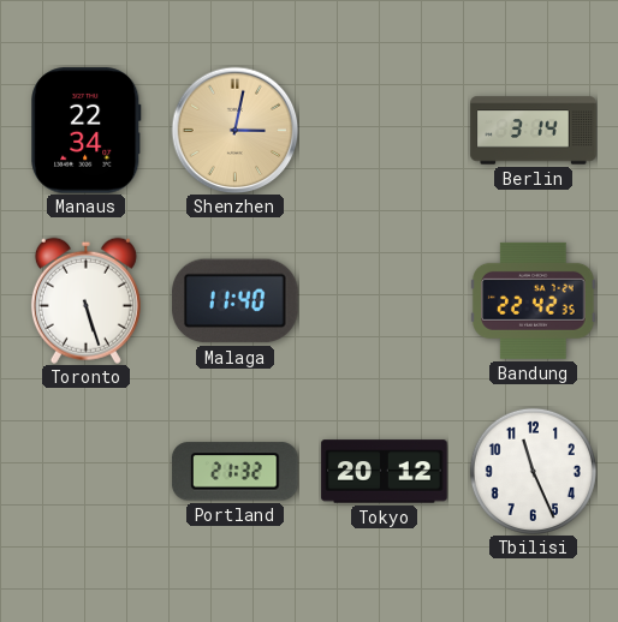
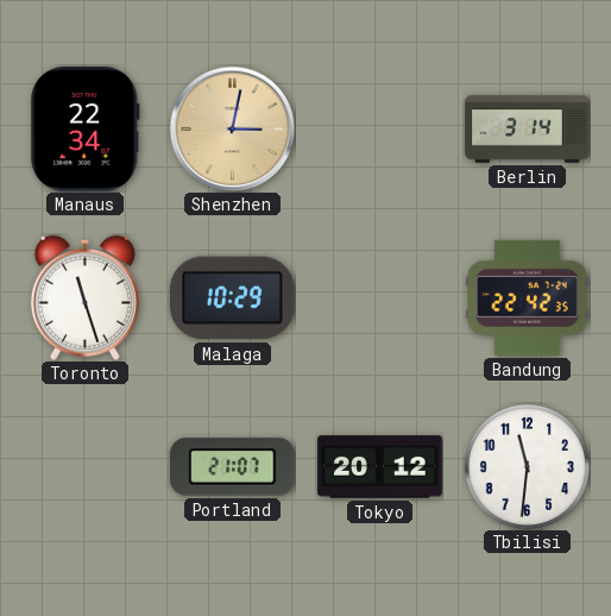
Toronto: 5:27 -> 11:27 (84, 297)
Malaga: 11:40 -> 10:29 (233, 298)
Portland: 21:32 -> 21:07 (233, 467)
Tbilisi: 11:26 -> 11:31 (527, 466)
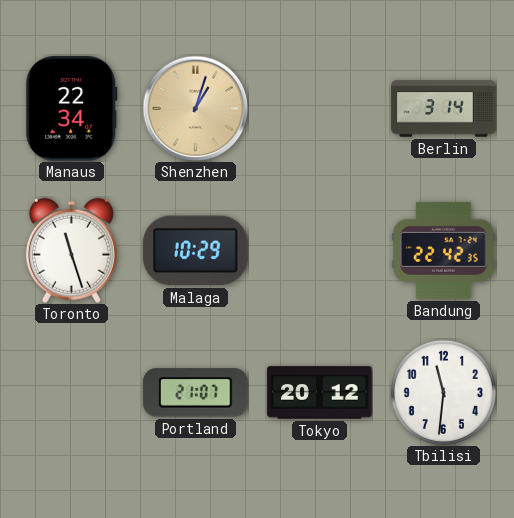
Shenzhen: 3:02 -> 1:03 (195, 108)
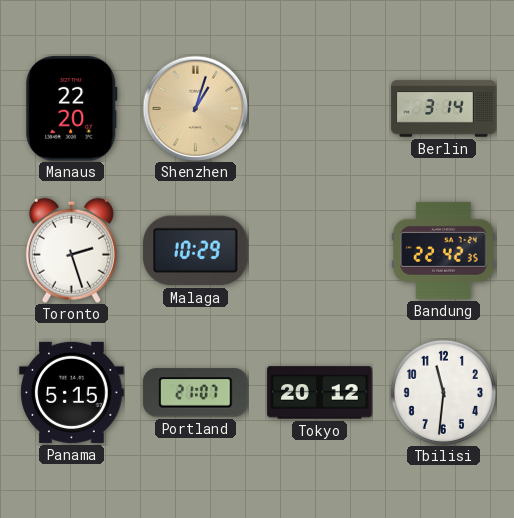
Manaus: 22:34 -> 22:20 (72, 109)
Toronto: 11:27 -> 2:27 (71, 250)
Panama: none -> 5:15 (72, 392)
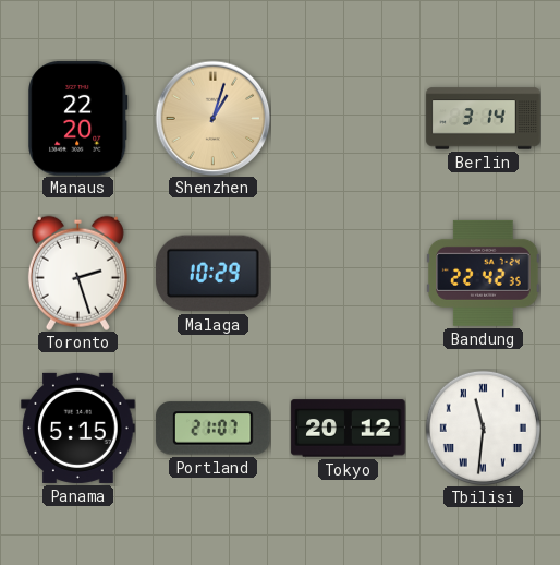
Tbilisi numerals: Arabic -> Roman (483, 428)
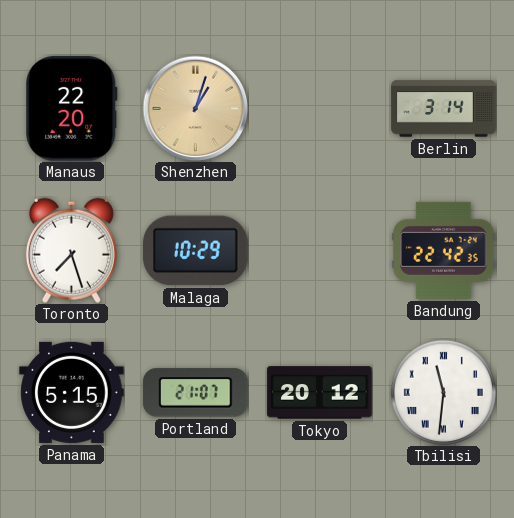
Toronto: 2:27 -> 7:27 (71, 250)
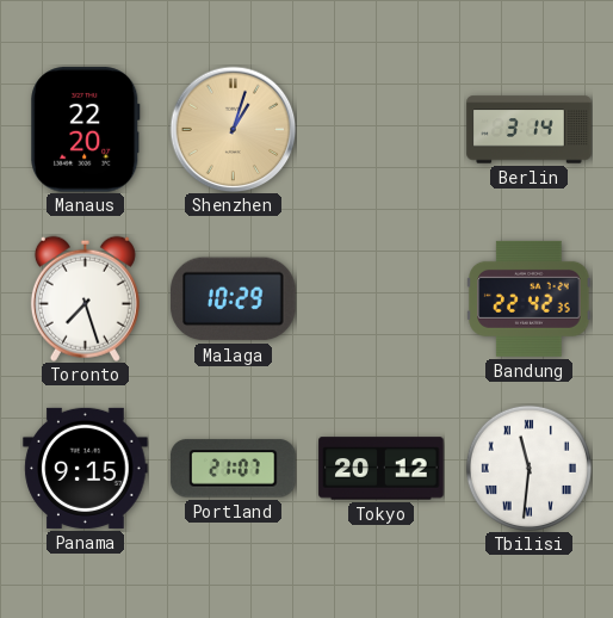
Panama: 5:15 -> 9:15 (86, 468)
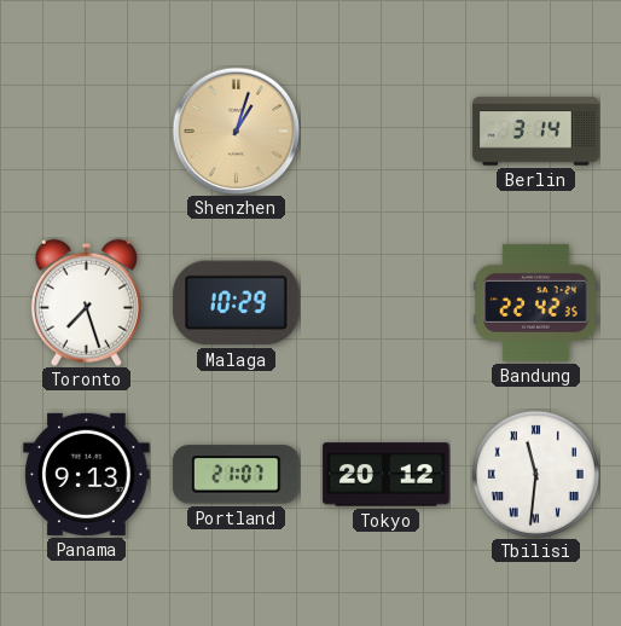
Manaus: 22:20 -> none (86, 130)
Panama: 9:15 -> 9:13 (87, 474)
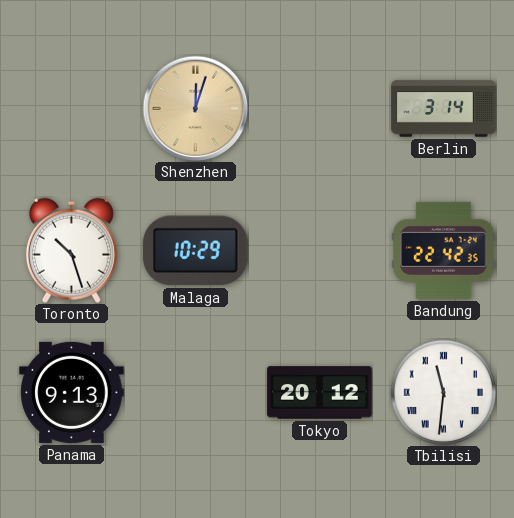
Shenzhen: 1:03 -> 12:03 (195, 108)
Toronto: 7:27 -> 10:27 (71, 250)
Portland: 21:07 -> none (237, 475)
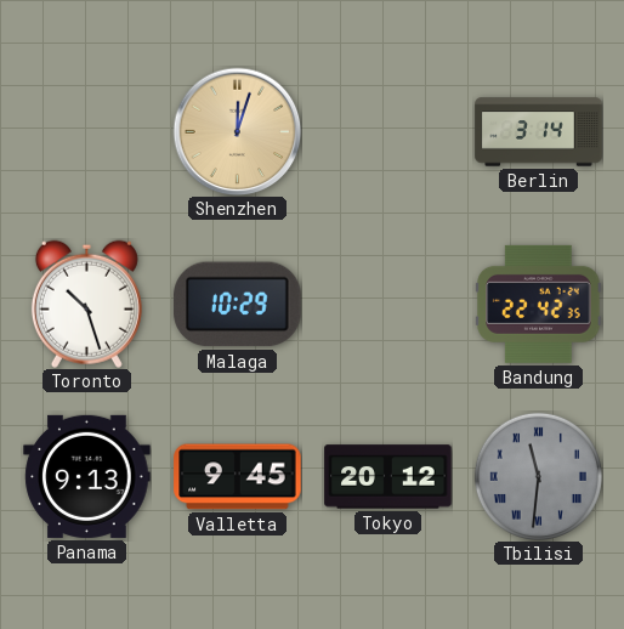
Valletta: none -> 9:45 (238, 477)
Tbilisi dial: white -> grey (538, 476)
